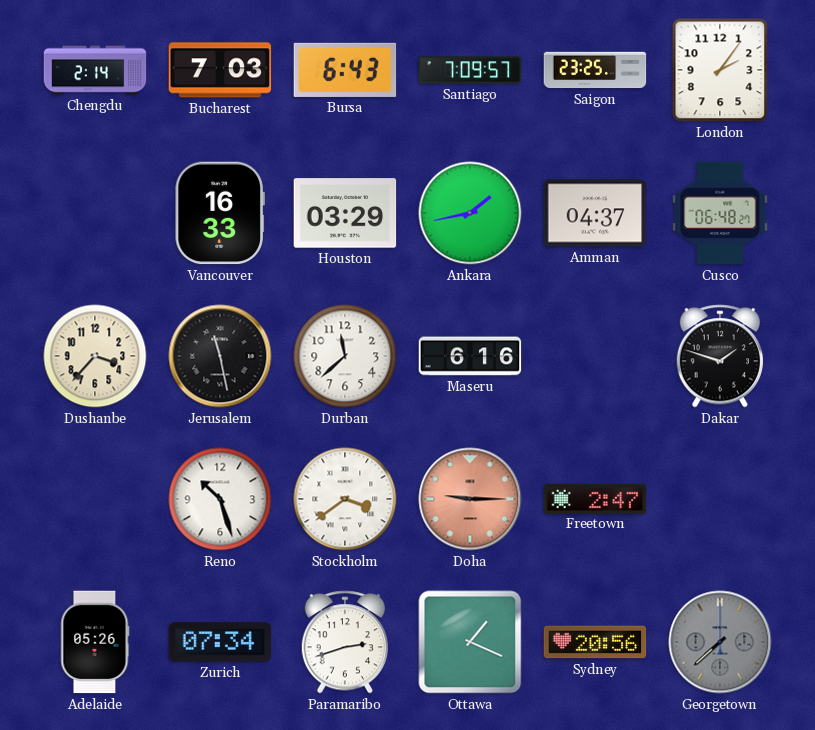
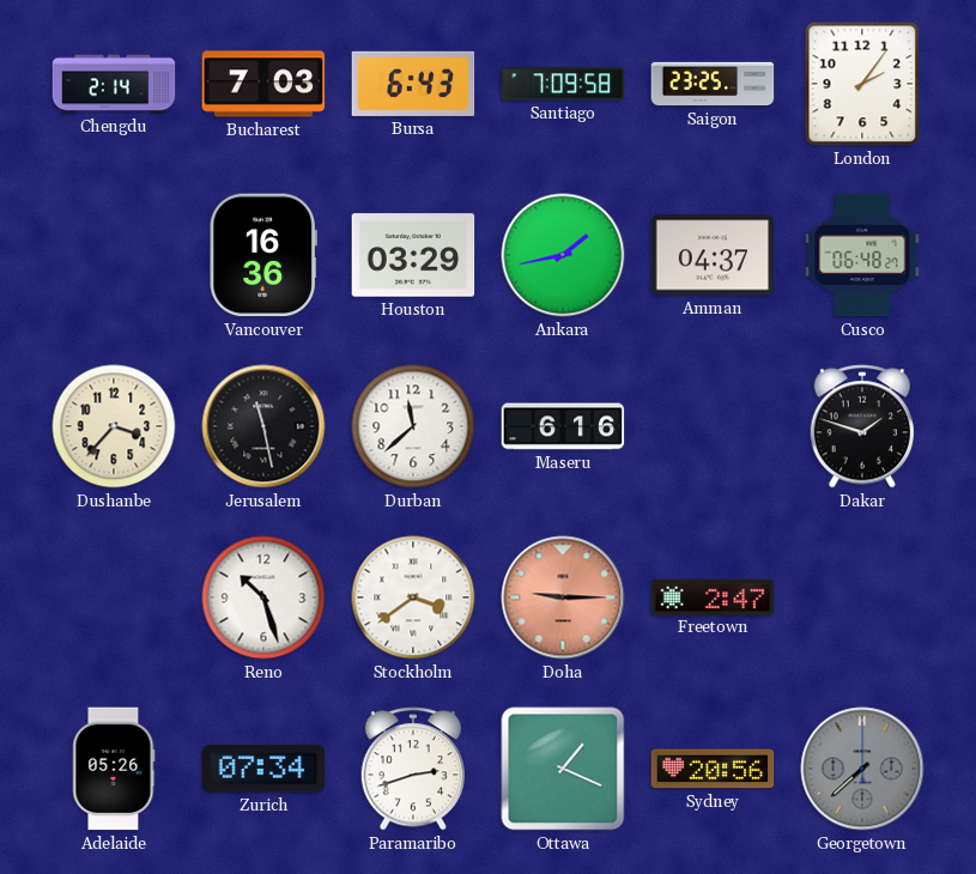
Santiago: 7:09:57 -> 7:09:58 (563, 84)
Vancouver: 16:33 -> 16:36 (263, 255)
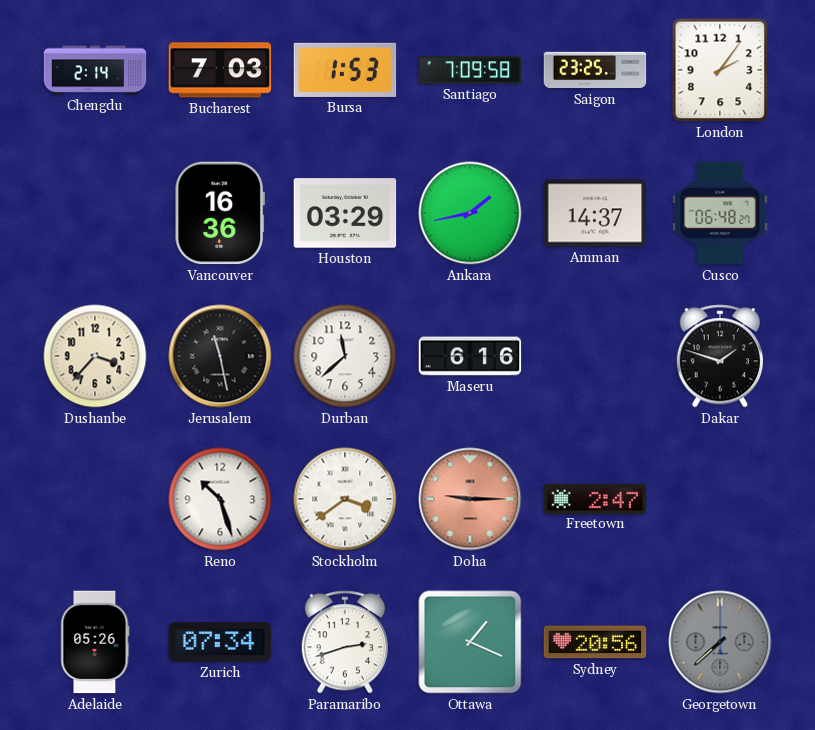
Bursa: 6:43 -> 1:53 (345, 70)
Amman: 04:37 -> 14:37 (595, 213)
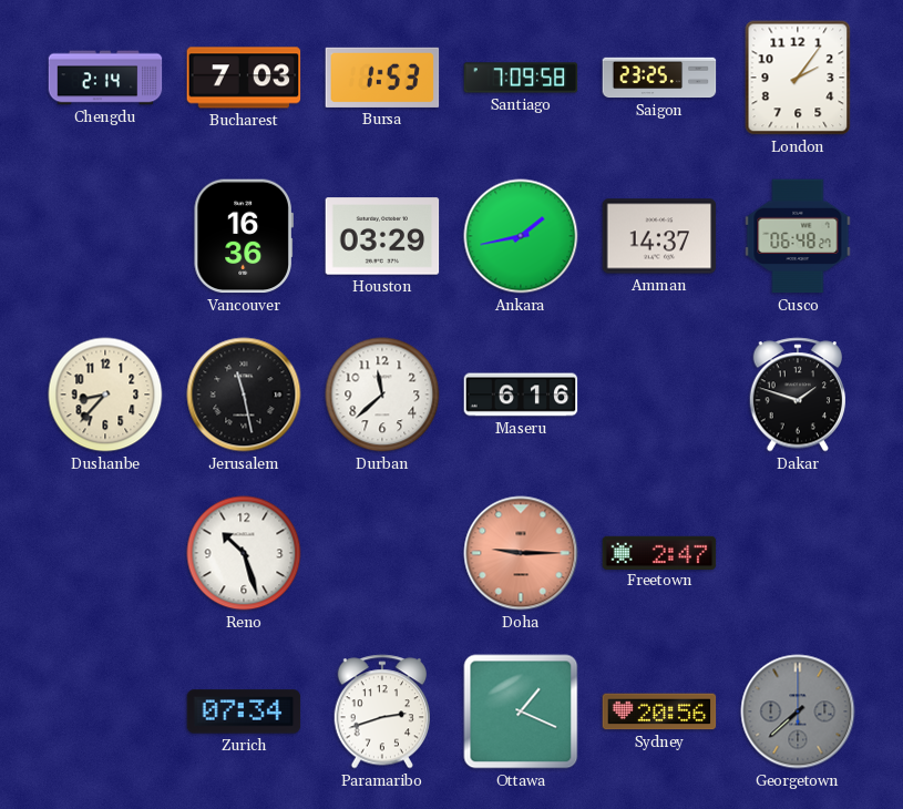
Dushanbe: 3:37 -> 8:37 (105, 395)
Stockholm: 3:39 -> none (345, 499)
Adelaide: 05:26 -> none (95, 642)
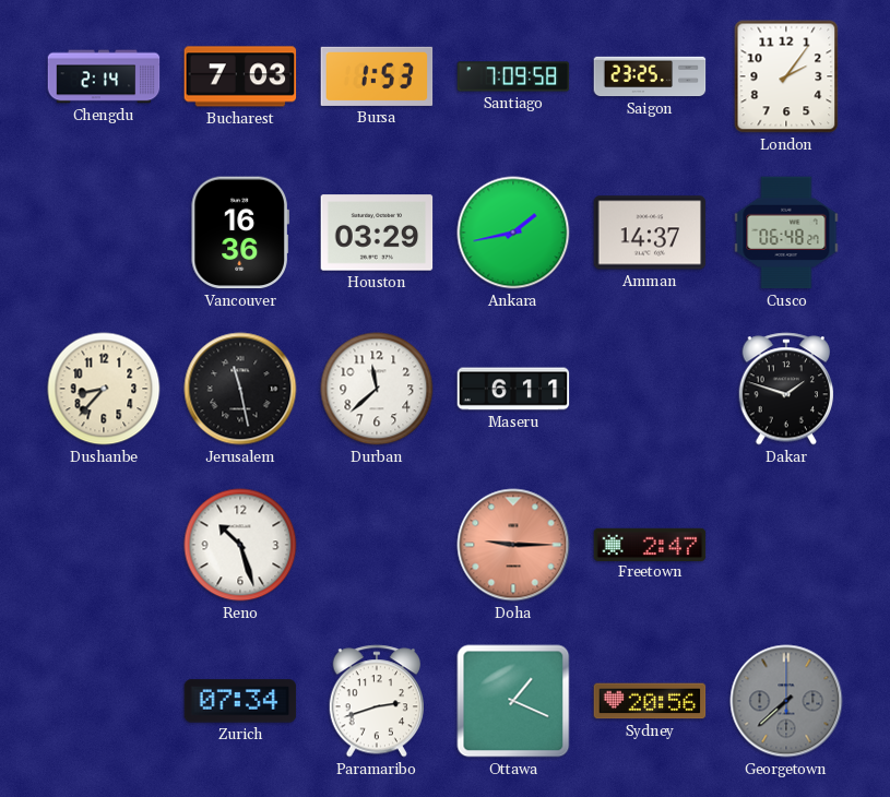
Maseru: 6:16 -> 6:11 (513, 389)
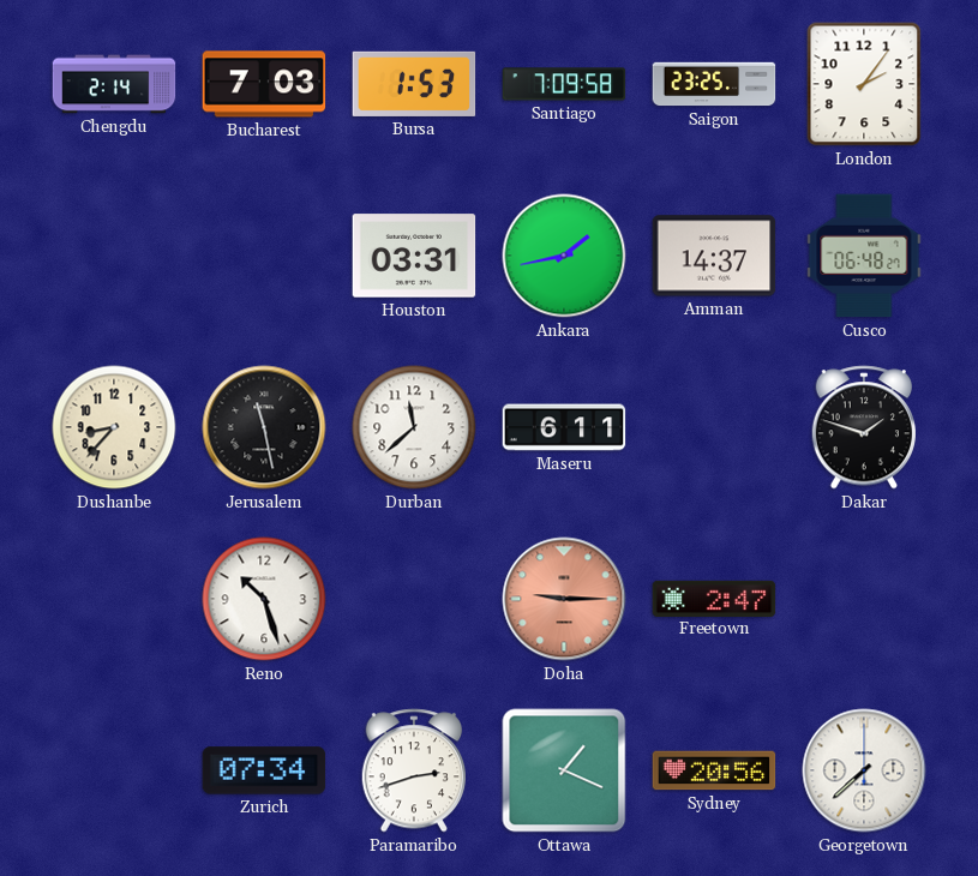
Vancouver: 16:36 -> none (240, 233)
Houston: 03:29 -> 03:31 (414, 256)
Georgetown dial: grey -> white (864, 770)
